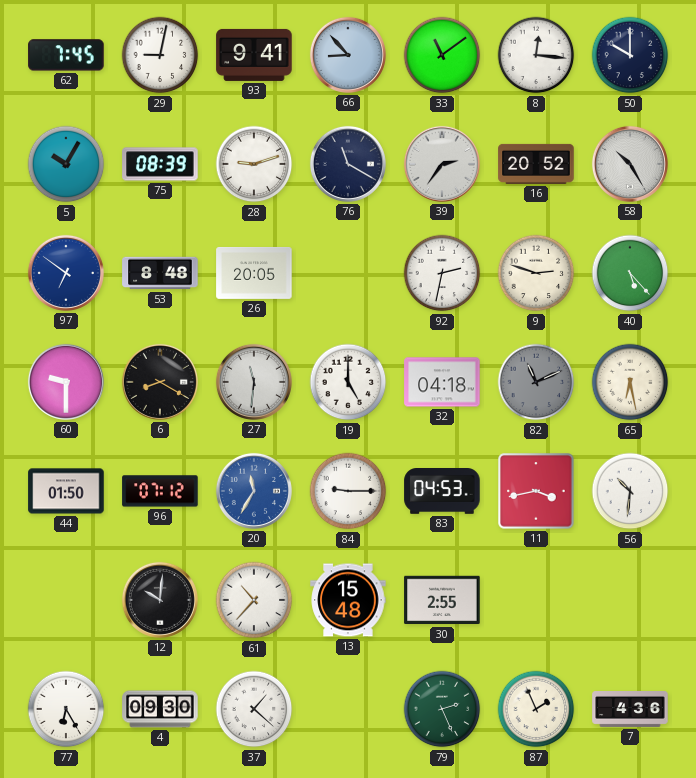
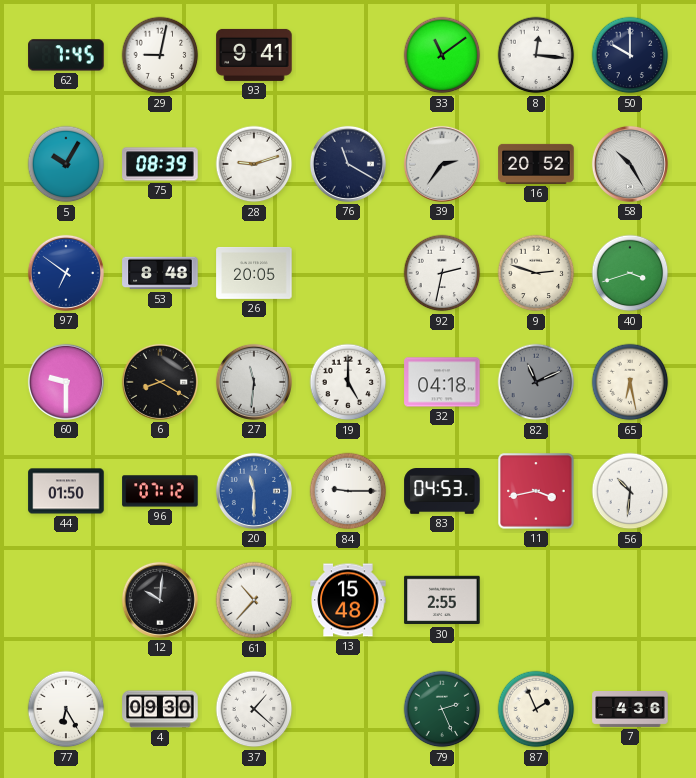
66: 8:53 -> none (348, 55)
40: 5:23 -> 3:42 (630, 273)
20: 11:35 -> 11:30 (254, 491)
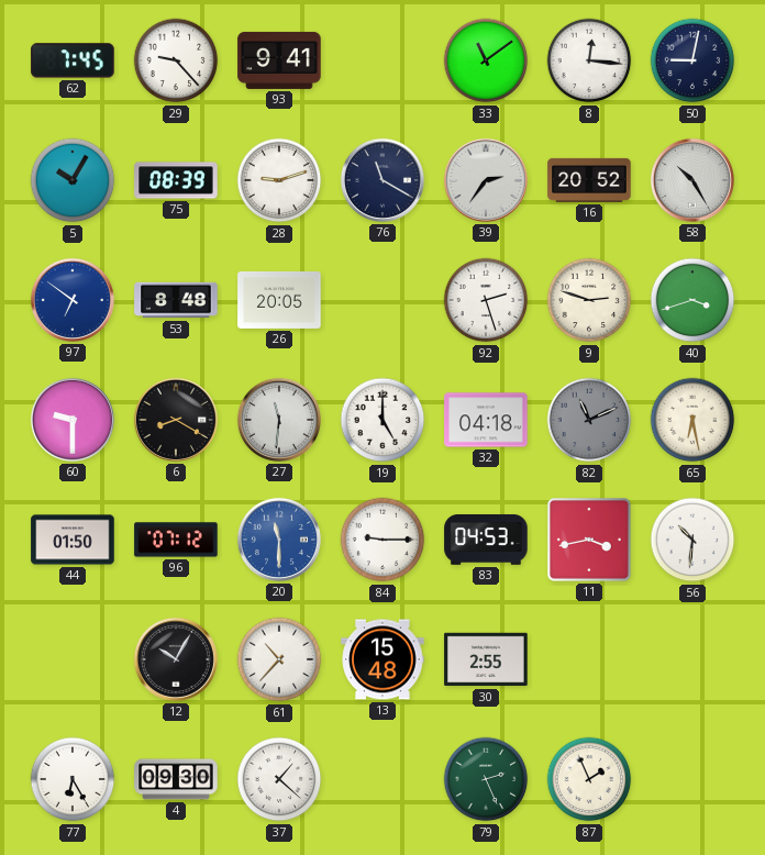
29: 9:02 -> 9:23 (176, 60)
50: 10:00 -> 9:02 (692, 60)
92: 2:32 -> 2:27 (486, 300)
12: 10:01 -> 10:05 (176, 659)
7: 4:36 -> none (630, 710)
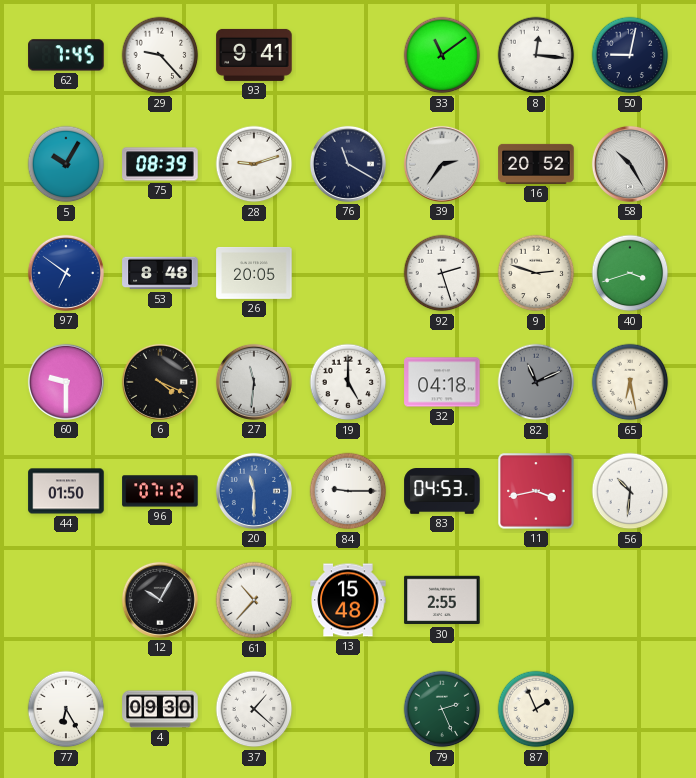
6: 8:20 -> 4:19 (160, 382)
